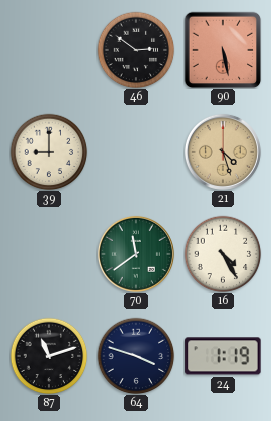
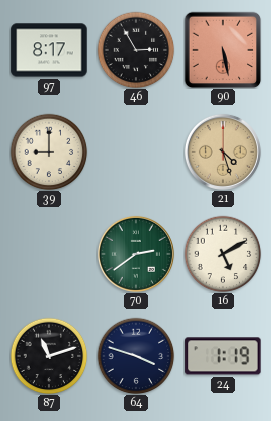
97: none -> 8:17 (49, 50)
46: 2:51 -> 2:55 (136, 50)
70: 11:39 -> 2:39 (136, 254)
16: 4:25 -> 5:10 (223, 254)
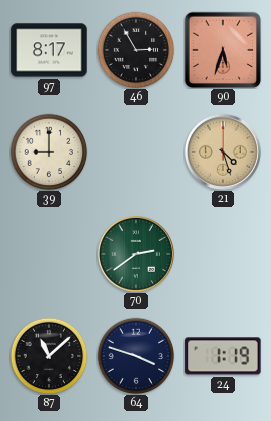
90: 5:28 -> 5:33 (223, 50)
16: 5:10 -> none (223, 254)
87: 11:12 -> 11:08 (49, 356)
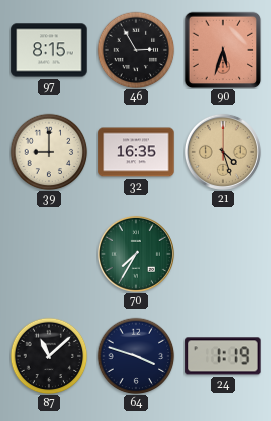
97: 8:17 -> 8:15 (49, 50)
32: none -> 16:35 (136, 152)
70: 2:39 -> 7:35 (136, 254)
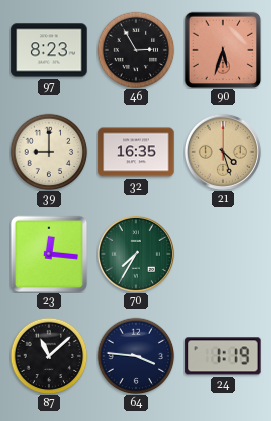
97: 8:15 -> 8:23 (49, 50)
23: none -> 12:16 (49, 254)
64: 3:48 -> 3:46 (136, 356)
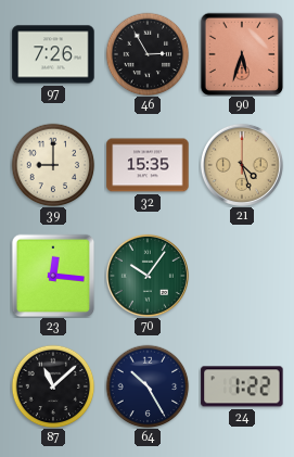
97: 8:23 -> 7:26 (53, 54)
32: 16:35 -> 15:35 (148, 165)
70: 7:35 -> 10:06 (148, 276)
64: 3:46 -> 10:25 (148, 386)
24: 1:19 -> 1:22 (242, 386)
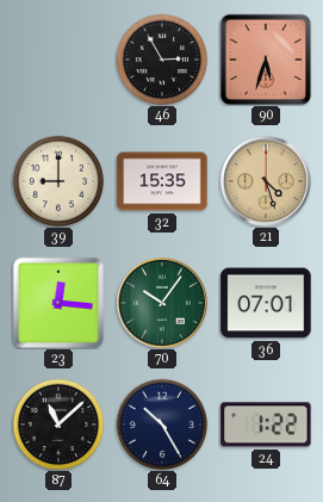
97: 7:26 -> none (53, 54)
36: none -> 07:01 (266, 303)
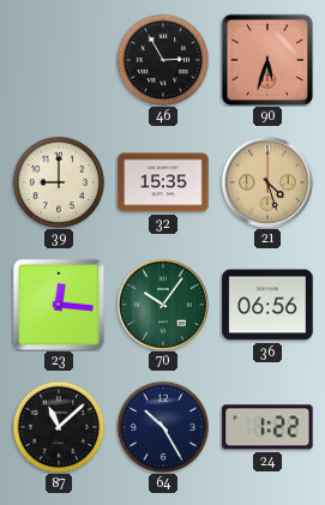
36: 07:01 -> 06:56 (267, 305)
